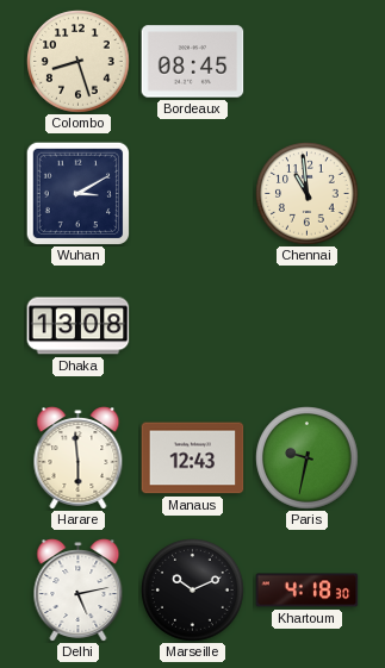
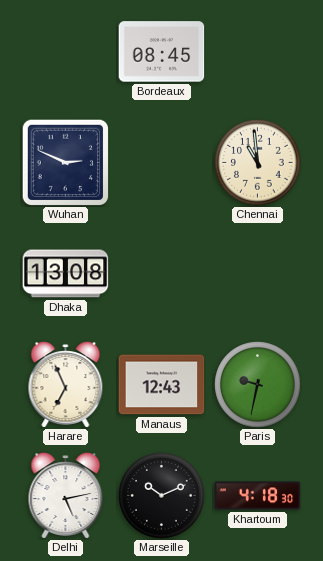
Colombo: 8:27 -> none (79, 62)
Wuhan: 3:10 -> 2:49 (65, 162)
Harare: 5:59 -> 6:56 (66, 385)
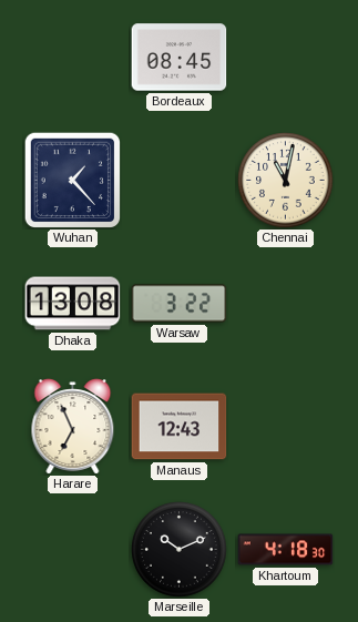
Wuhan: 2:49 -> 1:23 (72, 180)
Chennai: 10:59 -> 11:02 (286, 181)
Warsaw: none -> 3:22 (180, 304)
Paris: 9:32 -> none (258, 385)
Delhi: 5:13 -> none (66, 496)
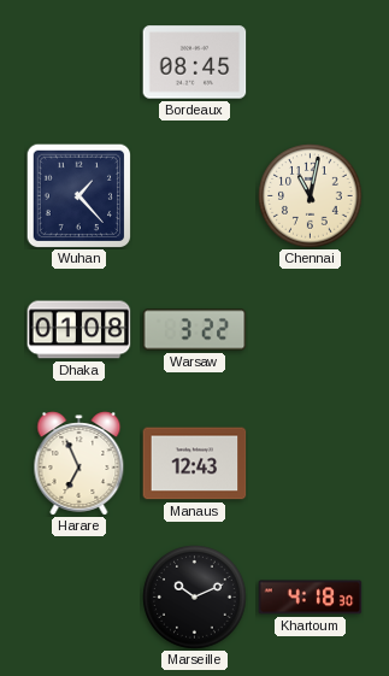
Dhaka: 13:08 -> 01:08 (79, 330)
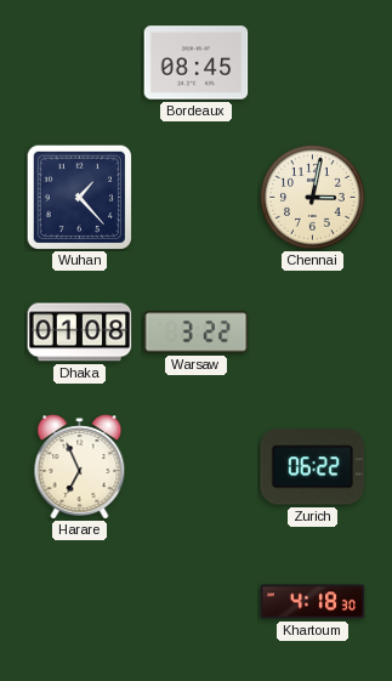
Chennai: 11:02 -> 3:02 (313, 198)
Manaus: 12:43 -> none (195, 464)
Zurich: none -> 06:22 (313, 467)
Marseille: 10:11 -> none (195, 598)
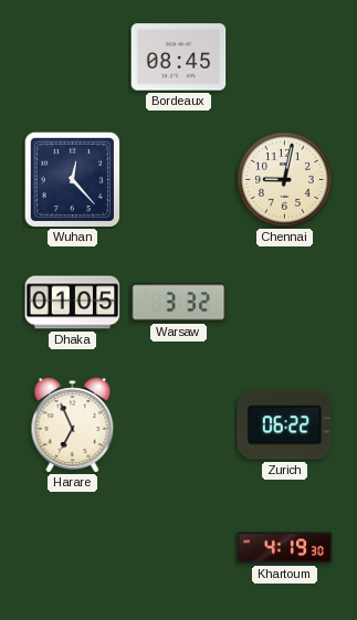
Wuhan: 1:23 -> 12:23 (72, 179)
Chennai: 3:02 -> 9:02 (285, 180)
Dhaka: 01:08 -> 01:05 (73, 303)
Warsaw: 3:22 -> 3:32 (179, 303)
Khartoum: 4:18 -> 4:19 (285, 548)
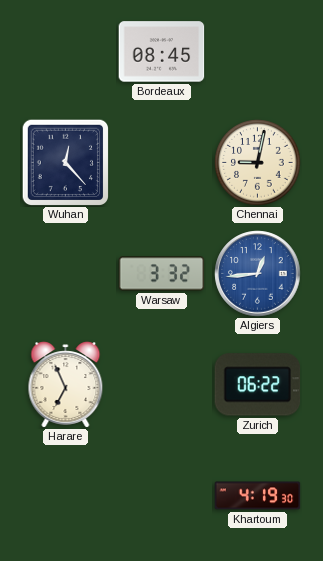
Dhaka: 01:05 -> none (73, 303)
Algiers: none -> 12:44 (258, 274)
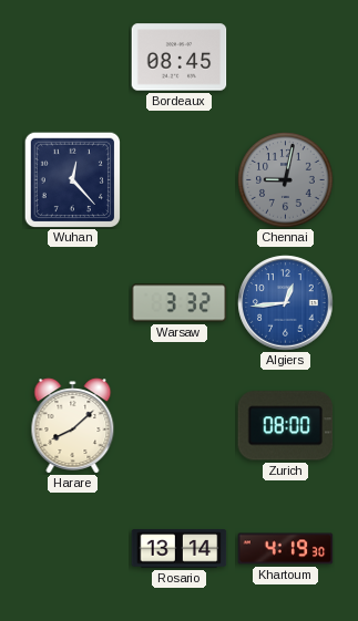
Chennai dial: cream -> grey (286, 180)
Harare: 6:56 -> 8:08 (73, 426)
Zurich: 06:22 -> 08:00 (286, 426)
Rosario: none -> 13:14 (180, 549)
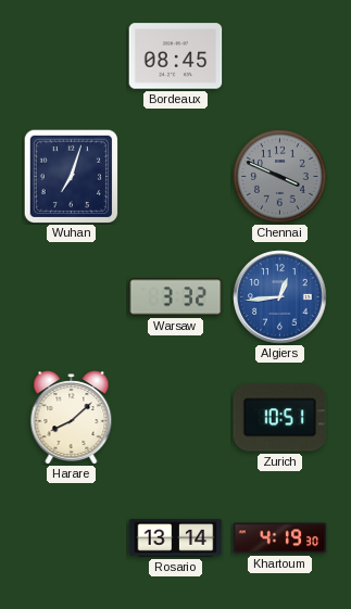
Wuhan: 12:23 -> 7:03 (71, 176)
Chennai: 9:02 -> 3:49 (280, 177)
Zurich: 08:00 -> 10:51 (280, 418)
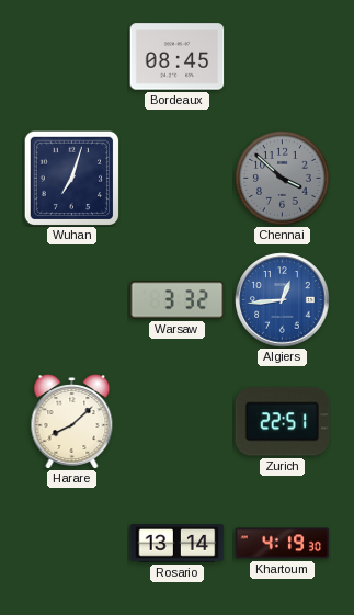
Chennai: 3:49 -> 3:52 (283, 179)
Zurich: 10:51 -> 22:51 (283, 422)
